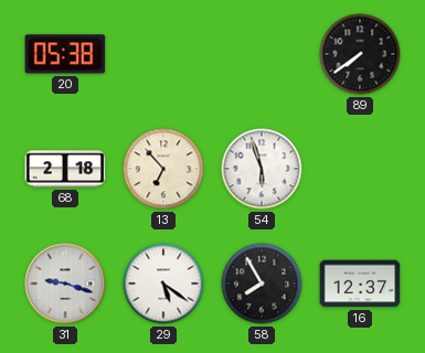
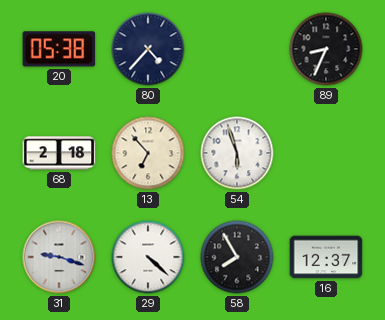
80: none -> 4:37 (148, 49)
89: 7:39 -> 8:34 (326, 49)
29: 5:21 -> 4:22 (148, 257)
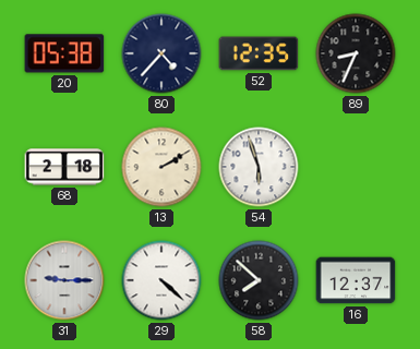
52: none -> 12:35 (259, 53)
13: 6:53 -> 2:10 (161, 167)
31: 9:18 -> 9:15 (64, 280)
58: 7:55 -> 7:52 (259, 280)
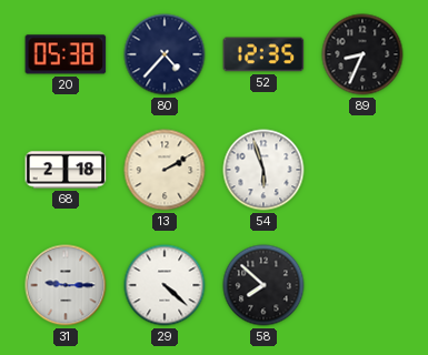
16: 12:37 -> none (356, 280)
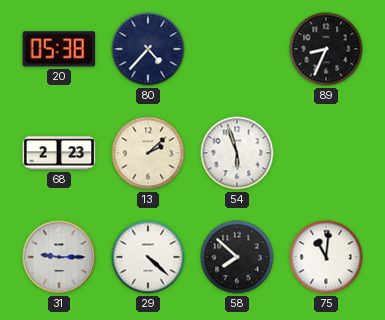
52: 12:35 -> none (263, 54)
68: 2:18 -> 2:23 (59, 153)
13: 2:10 -> 2:08 (148, 153)
75: none -> 11:01 (326, 257)
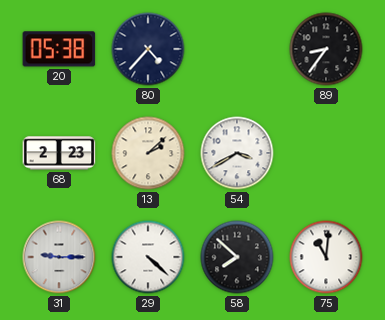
89: 8:34 -> 8:36 (326, 49)
54: 5:57 -> 3:40 (237, 153)
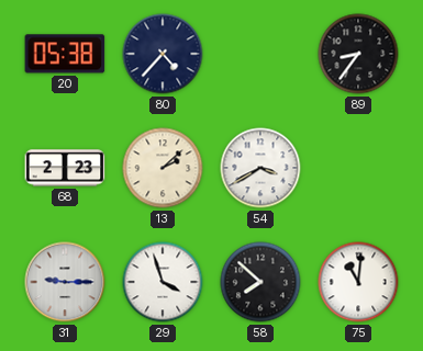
29: 4:22 -> 3:57 (163, 282)
